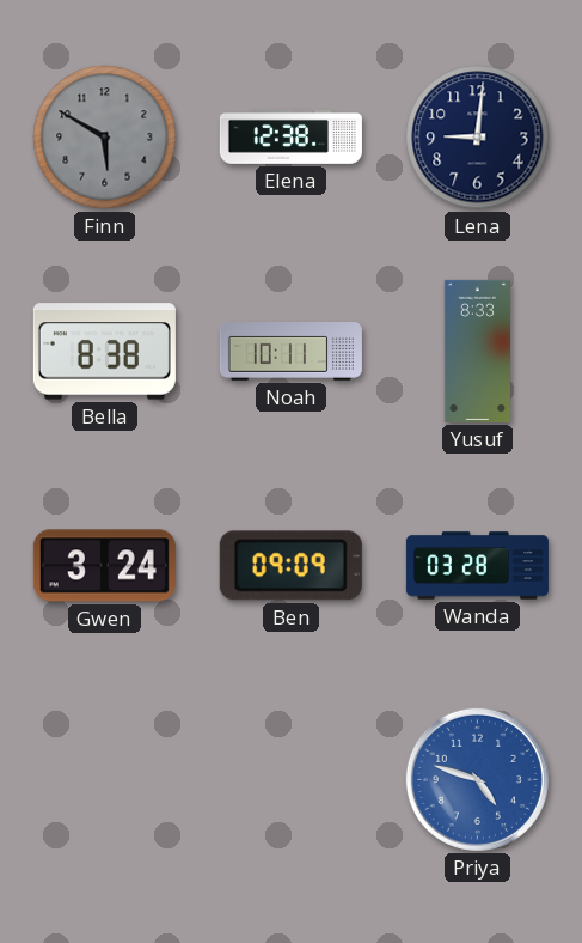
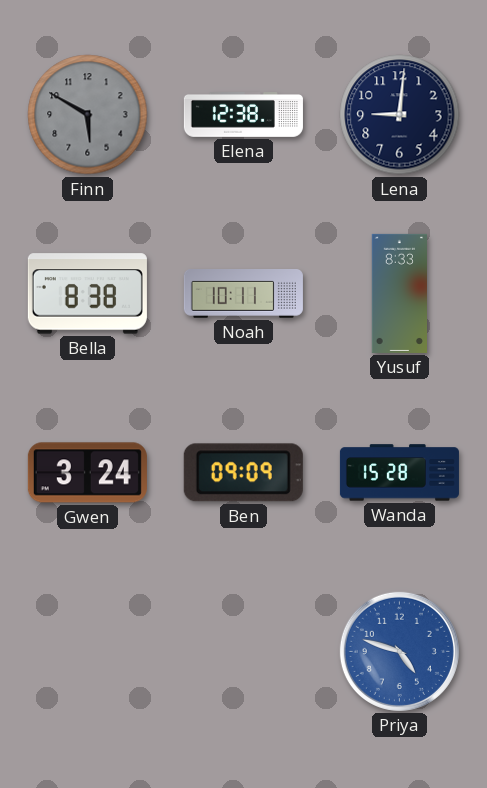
Wanda: 03:28 -> 15:28 (399, 473)
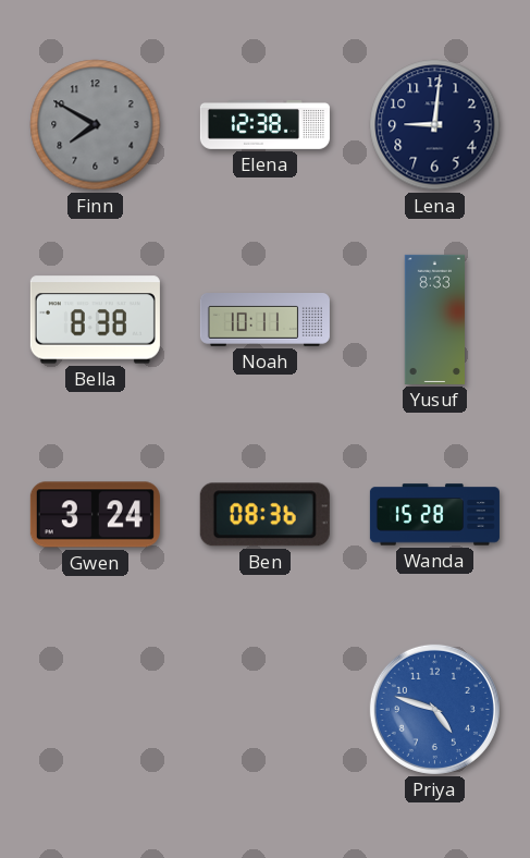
Finn: 5:50 -> 7:50 (96, 125)
Ben: 09:09 -> 08:36 (264, 515)
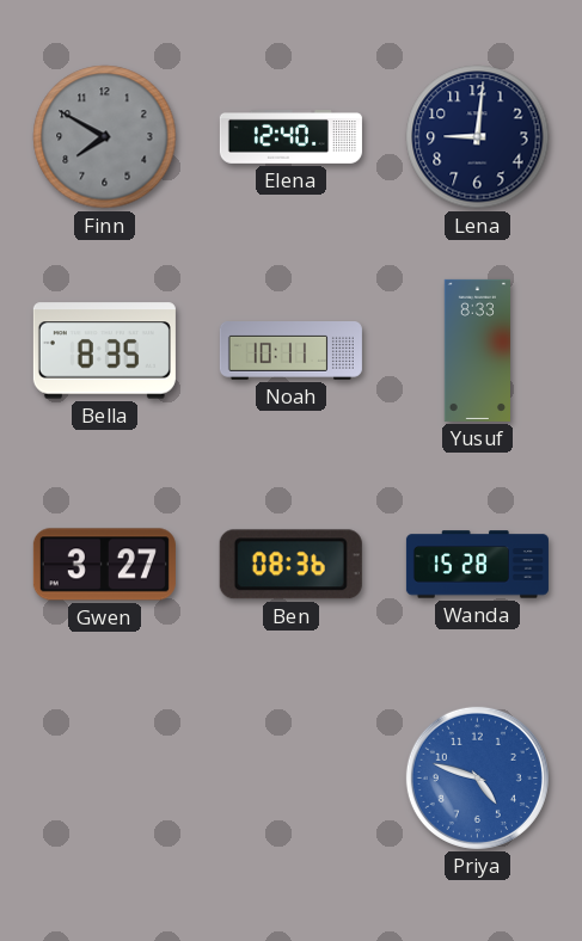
Elena: 12:38 -> 12:40 (290, 137)
Bella: 8:38 -> 8:35 (104, 351)
Gwen: 3:24 -> 3:27 (104, 565)
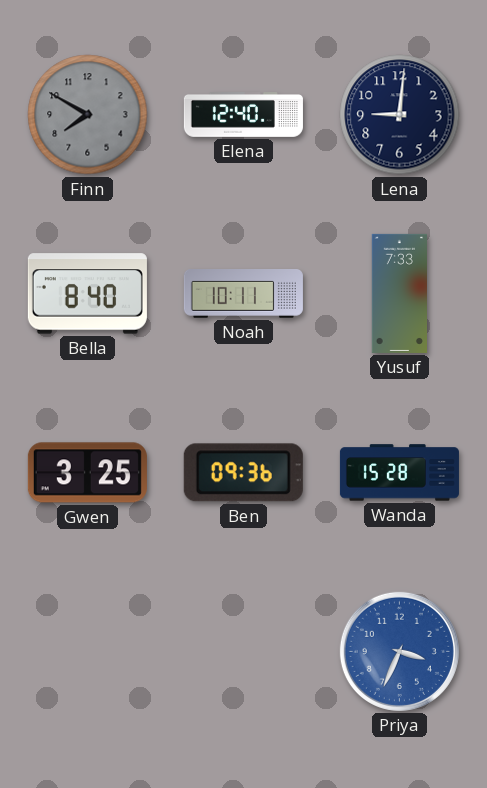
Bella: 8:35 -> 8:40 (87, 294)
Yusuf: 8:33 -> 7:33 (399, 293)
Gwen: 3:27 -> 3:25 (87, 473)
Ben: 08:36 -> 09:36 (243, 473)
Priya: 4:48 -> 3:34 (399, 651)
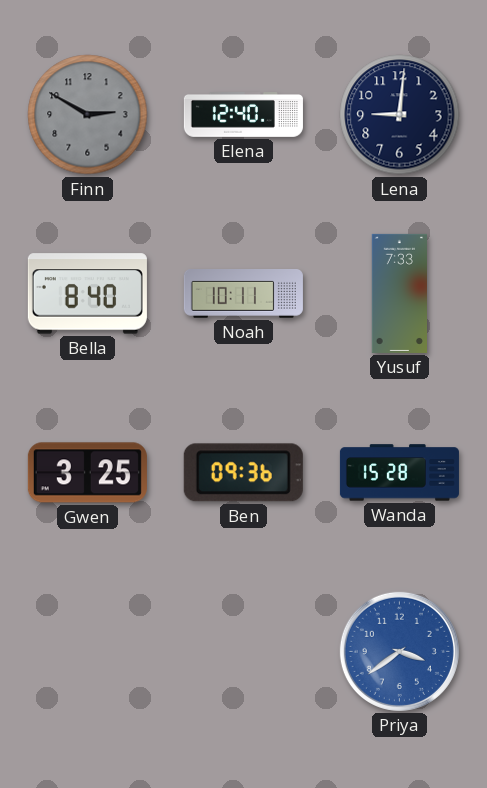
Finn: 7:50 -> 2:50 (88, 115)
Priya: 3:34 -> 3:39 (399, 651)
